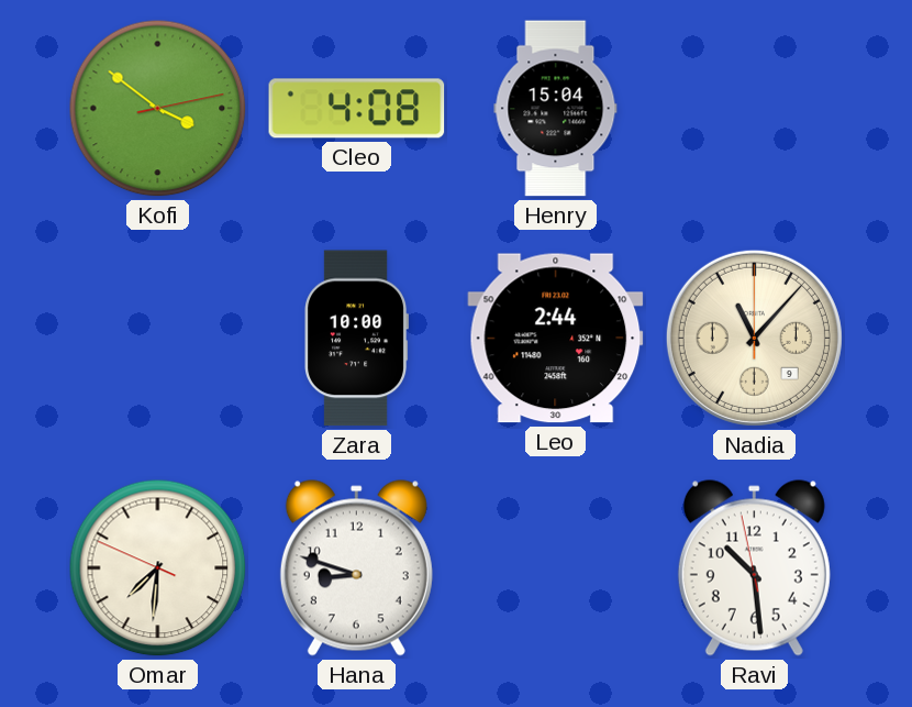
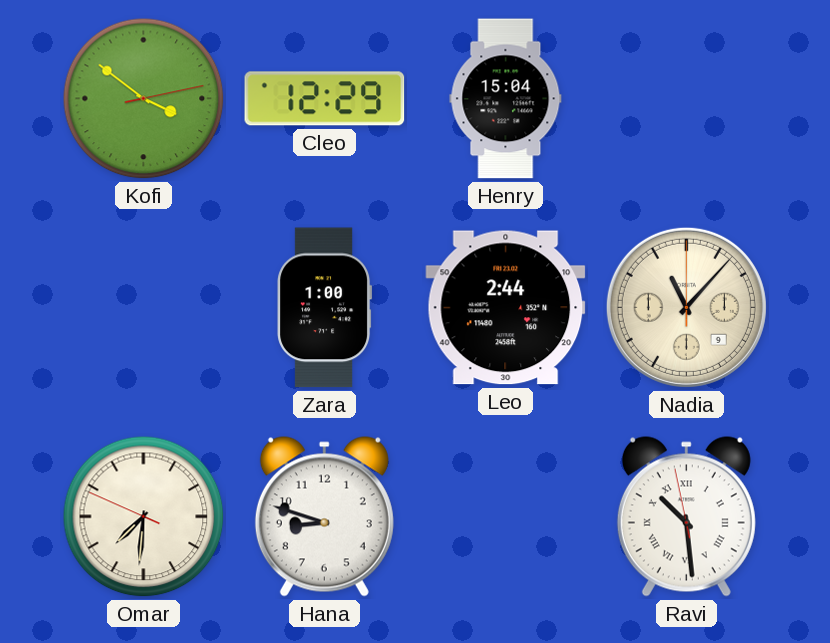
Cleo: 4:08 -> 12:29 (325, 99)
Zara: 10:00 -> 1:00 (325, 308)
Ravi numerals: Arabic -> Roman (686, 517)
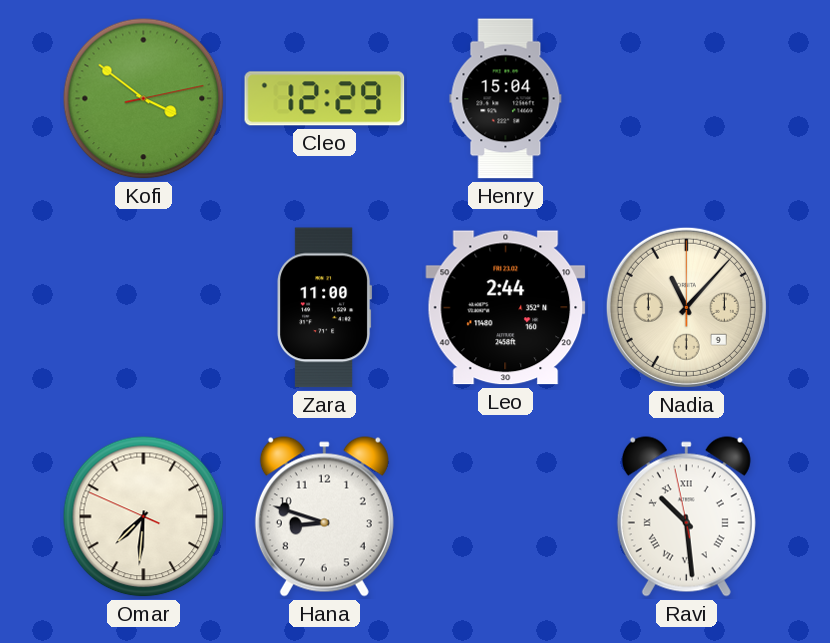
Zara: 1:00 -> 11:00 (325, 308)
